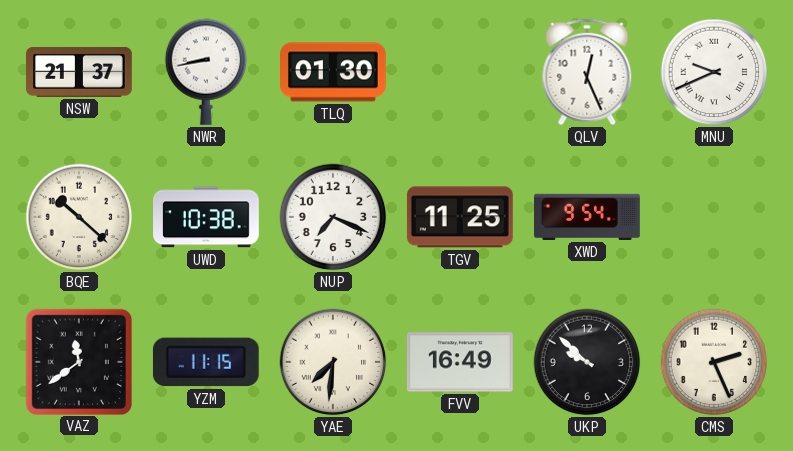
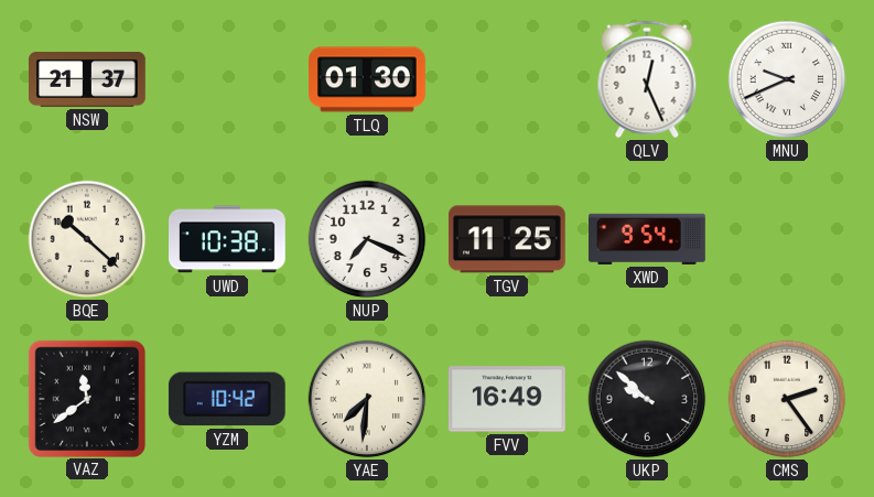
NWR: 8:43 -> none (206, 72)
YZM: 11:15 -> 10:42 (227, 399)
CMS: 2:26 -> 2:24 (787, 399)
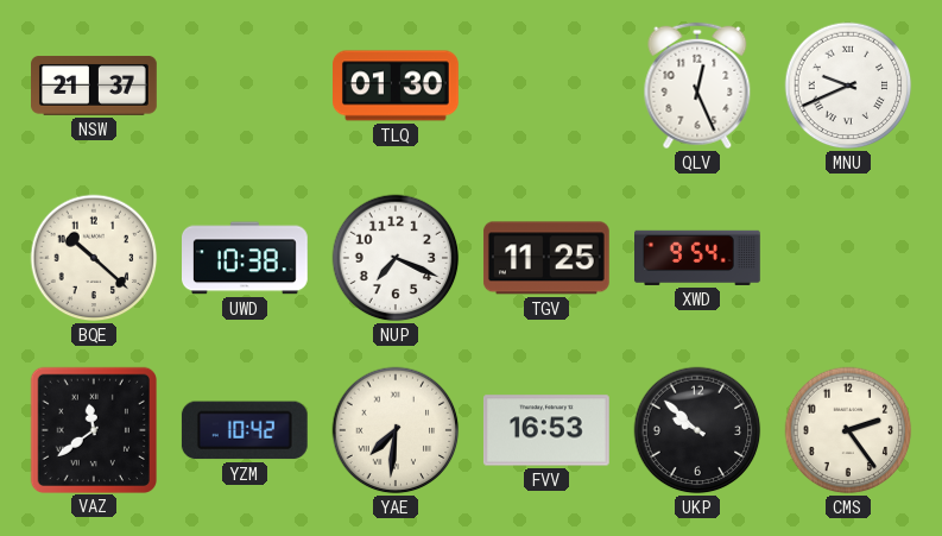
FVV: 16:49 -> 16:53 (546, 430)
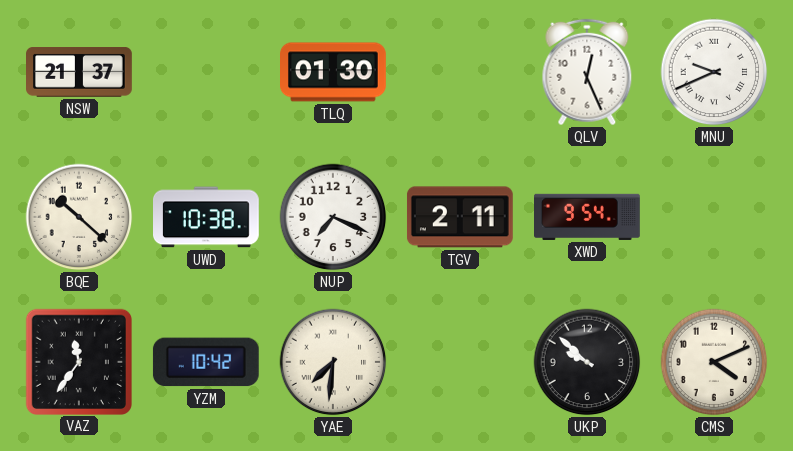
TGV: 11:25 -> 2:11 (460, 217)
VAZ: 11:39 -> 11:36 (78, 361)
FVV: 16:53 -> none (546, 430)
CMS: 2:24 -> 4:11 (714, 362)
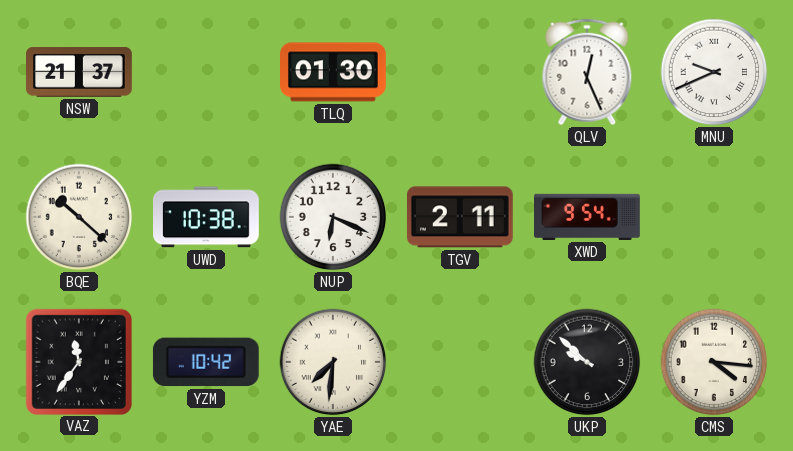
NUP: 7:19 -> 6:19 (333, 217)
CMS: 4:11 -> 4:16 (714, 362)
